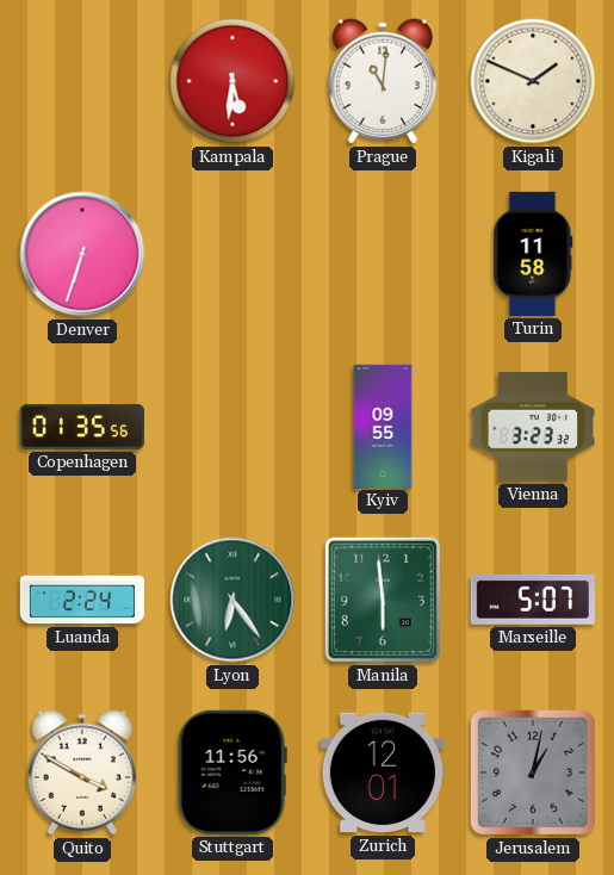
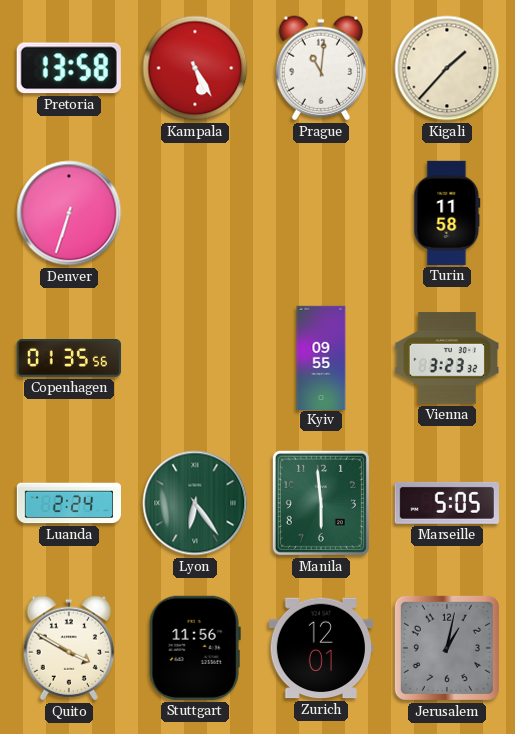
Pretoria: none -> 13:58 (69, 68)
Kampala: 5:31 -> 5:25 (195, 68)
Kigali: 1:49 -> 1:37 (447, 68)
Marseille: 5:07 -> 5:05 (447, 503)
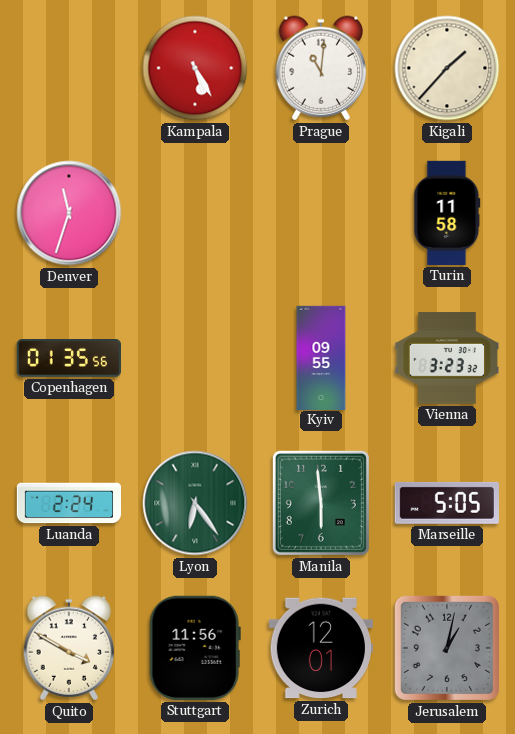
Pretoria: 13:58 -> none (69, 68)
Denver: 6:33 -> 11:33 (69, 213)
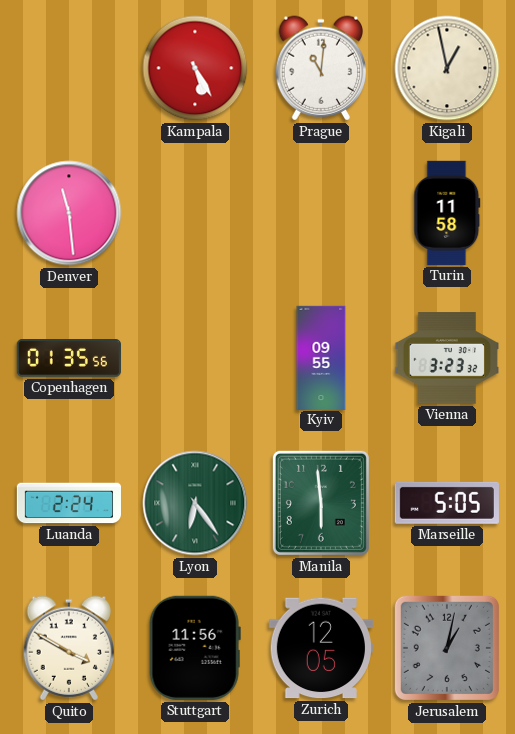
Kigali: 1:37 -> 12:58 (447, 68)
Denver: 11:33 -> 11:29 (69, 213)
Zurich: 12:01 -> 12:05 (321, 648)
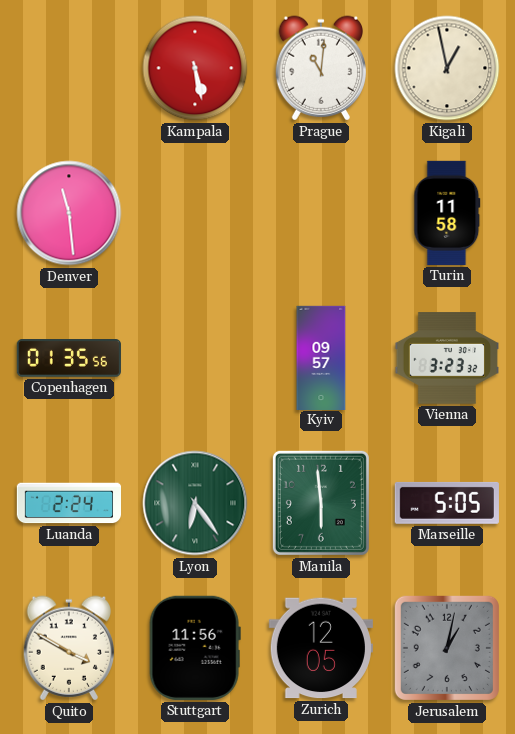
Kampala: 5:25 -> 5:28 (195, 68)
Kyiv: 09:55 -> 09:57 (321, 357)
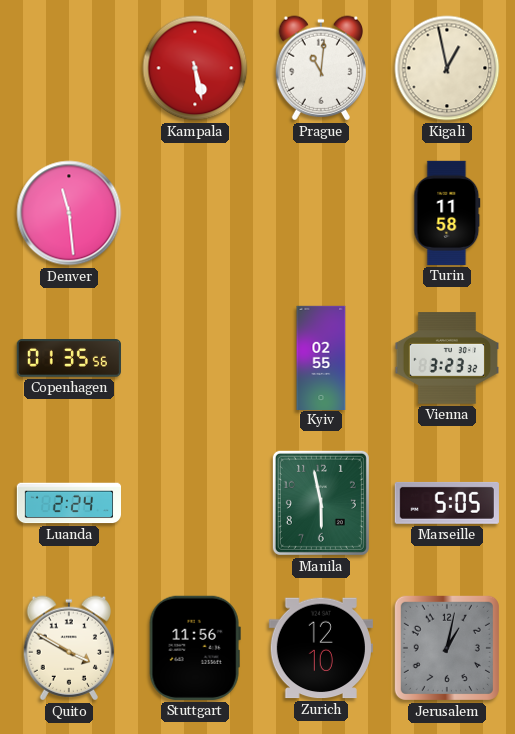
Kyiv: 09:57 -> 02:55 (321, 357)
Lyon: 6:24 -> none (195, 503)
Manila: 5:59 -> 5:58 (321, 503)
Zurich: 12:05 -> 12:10 (321, 648)
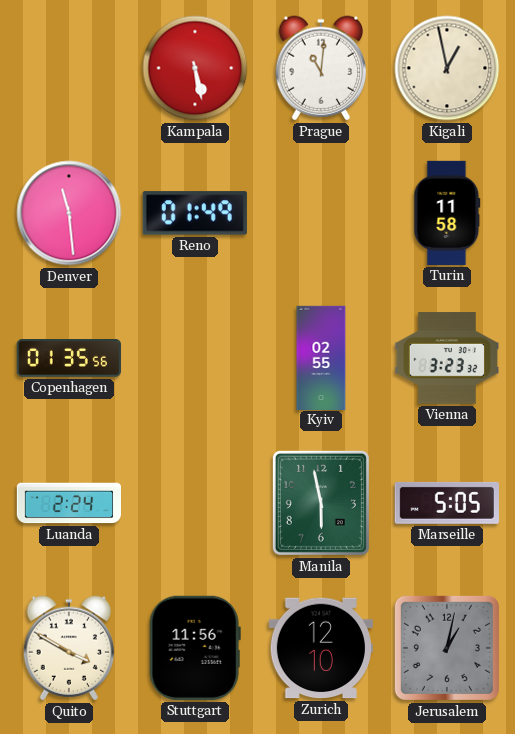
Reno: none -> 01:49 (195, 213)
